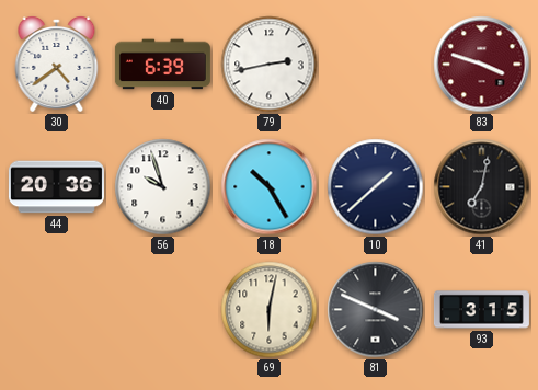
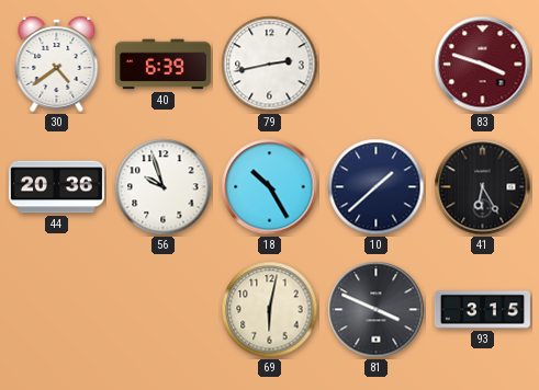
41: 7:02 -> 6:25 (483, 187)
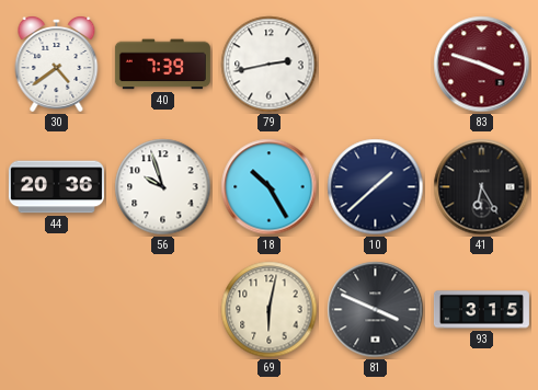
40: 6:39 -> 7:39 (162, 65)
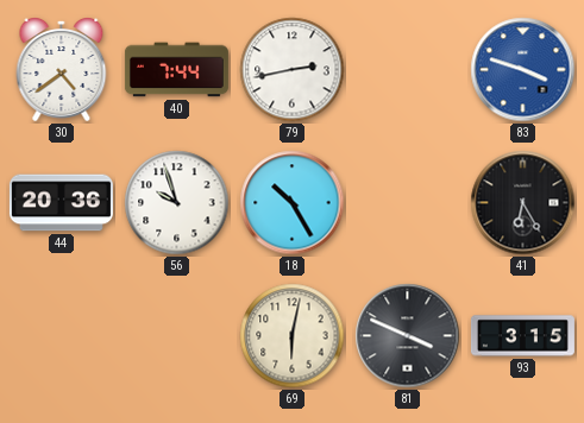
40: 7:39 -> 7:44 (176, 70)
83 dial: burgundy -> blue (523, 70)
10: 1:38 -> none (376, 187)
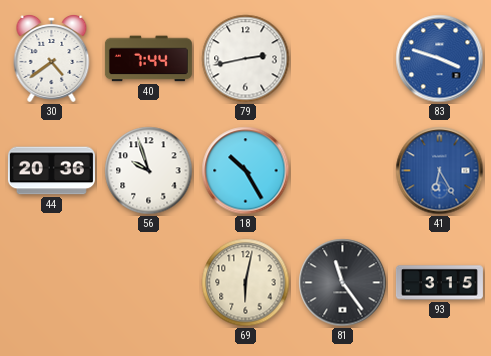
41 dial: black -> blue (440, 171)
81: 3:49 -> 11:24 (343, 283)
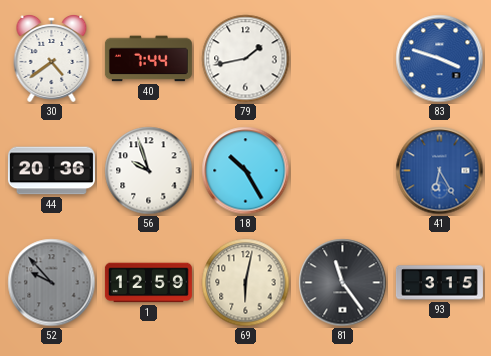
79: 2:43 -> 1:43 (246, 59)
52: none -> 9:53 (52, 283)
1: none -> 12:59 (148, 283)
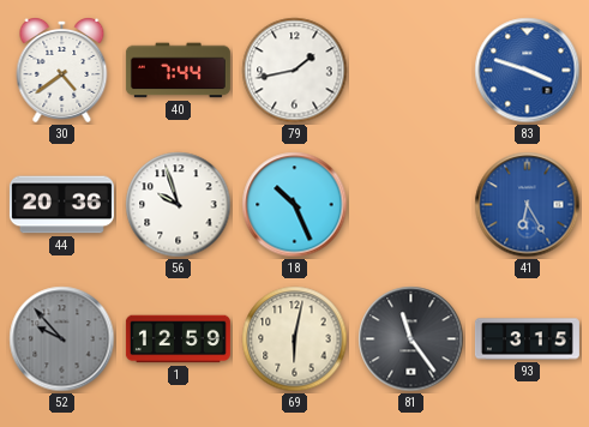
18: 10:25 -> 10:26 (295, 205)
